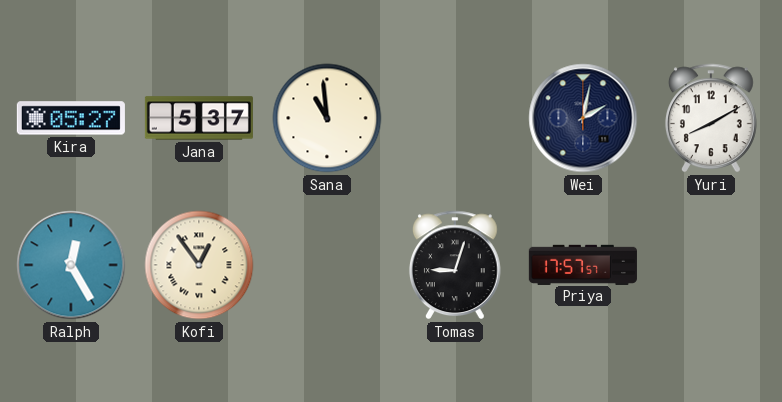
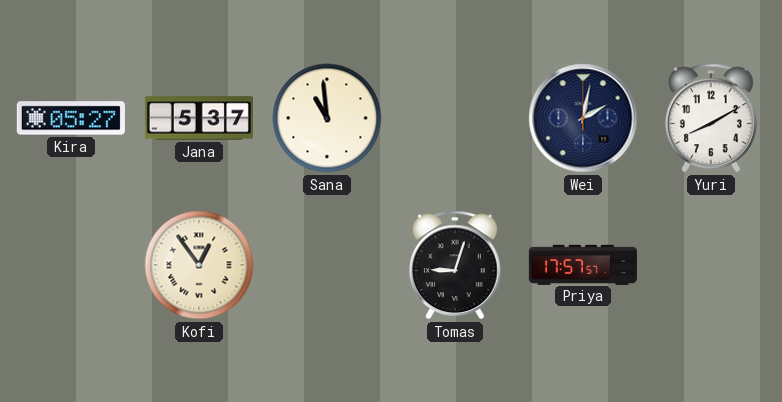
Ralph: 12:25 -> none (71, 265)
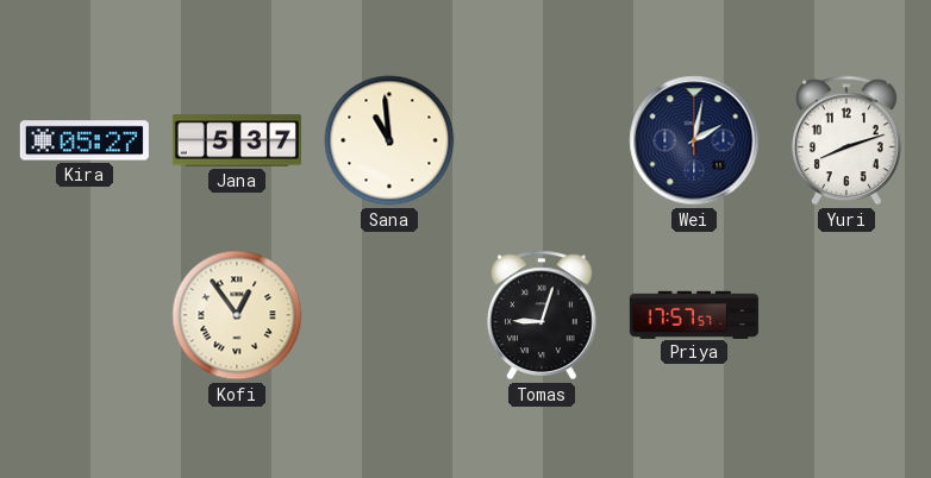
Yuri: 8:10 -> 8:12 (846, 140)
